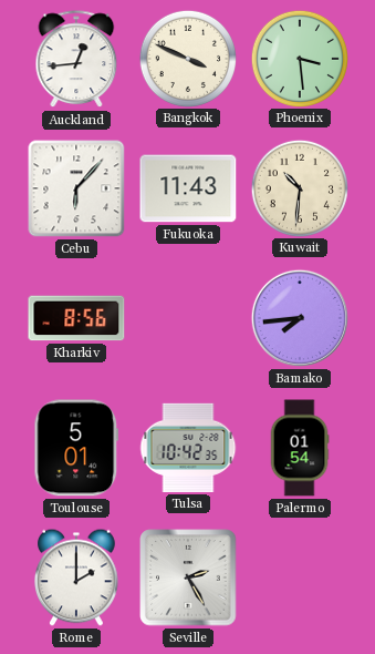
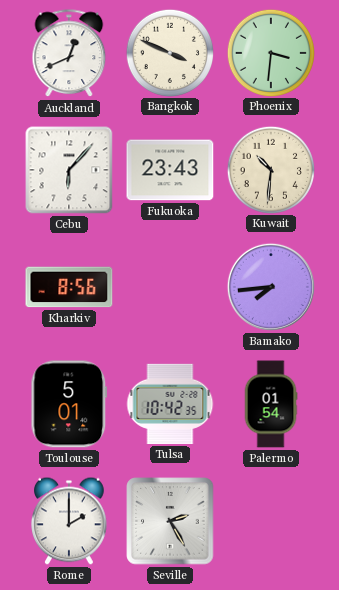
Auckland: 12:44 -> 12:41 (69, 54)
Phoenix: 3:29 -> 3:31 (270, 52)
Fukuoka: 11:43 -> 23:43 (170, 170)
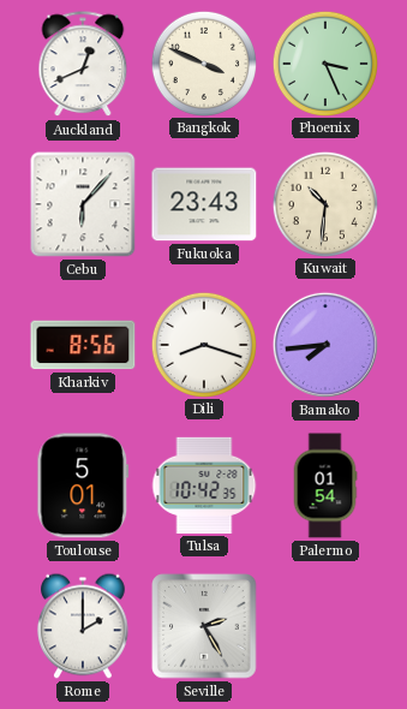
Phoenix: 3:31 -> 3:26 (324, 62)
Dili: none -> 8:18 (203, 344)
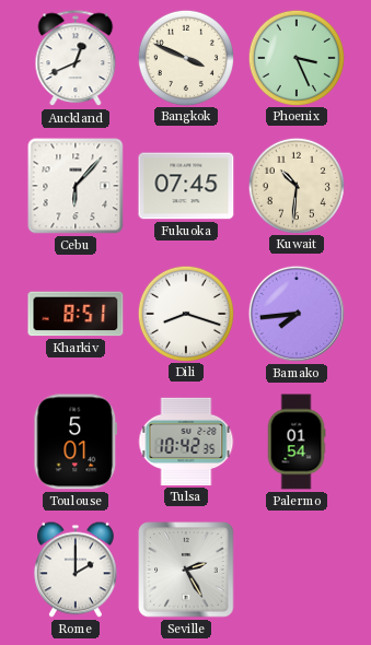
Fukuoka: 23:43 -> 07:45 (186, 186)
Kharkiv: 8:56 -> 8:51 (76, 314)
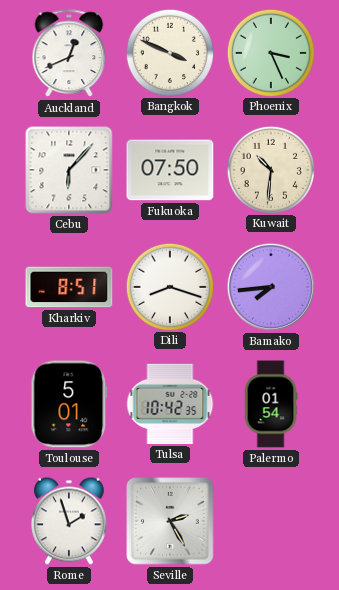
Fukuoka: 07:45 -> 07:50 (170, 170)
Rome: 2:00 -> 1:57 (69, 521)
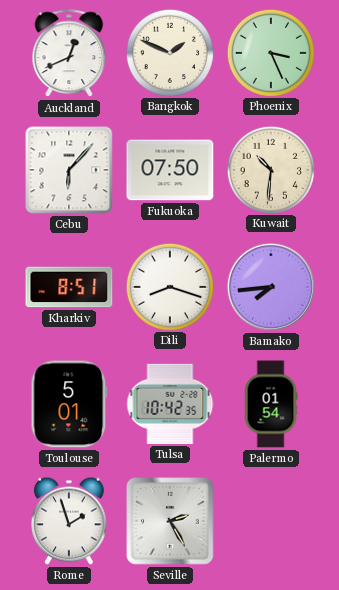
Bangkok: 3:49 -> 1:49 (169, 52)
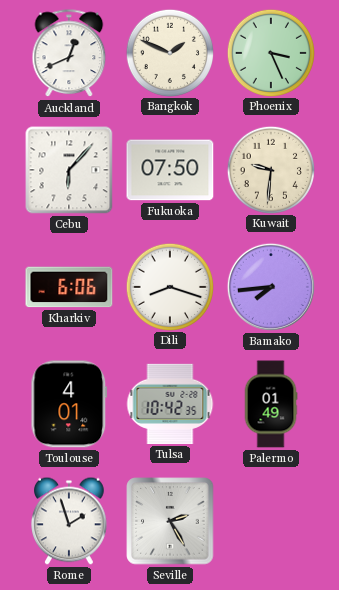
Kuwait: 10:31 -> 9:31 (270, 169)
Kharkiv: 8:51 -> 6:06 (69, 287)
Toulouse: 5:01 -> 4:01 (69, 404)
Palermo: 01:54 -> 01:49 (271, 404)
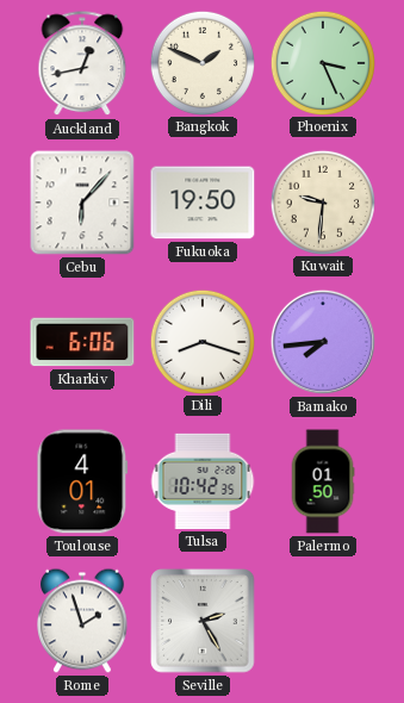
Auckland: 12:41 -> 12:43 (82, 64)
Fukuoka: 07:50 -> 19:50 (203, 203)
Palermo: 01:49 -> 01:50 (323, 481)
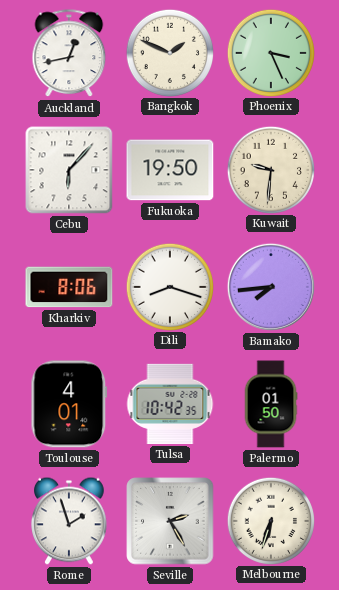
Kharkiv: 6:06 -> 8:06 (69, 287)
Melbourne: none -> 6:33 (270, 520)
